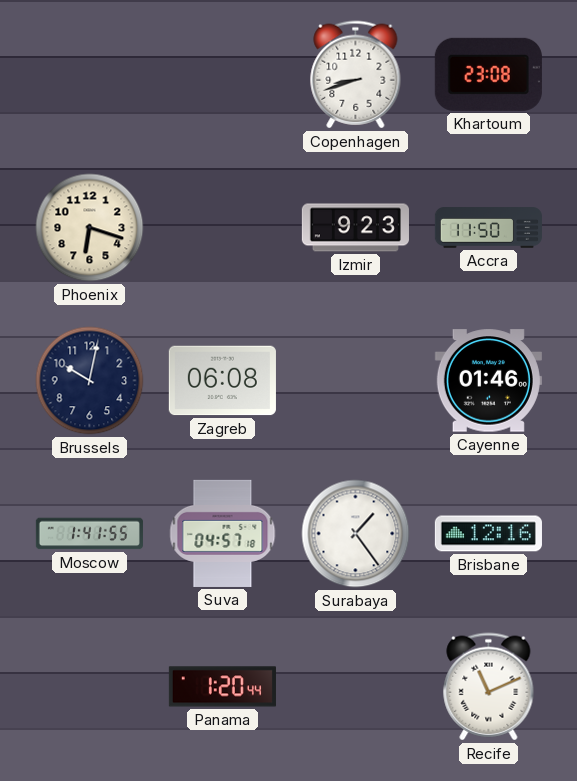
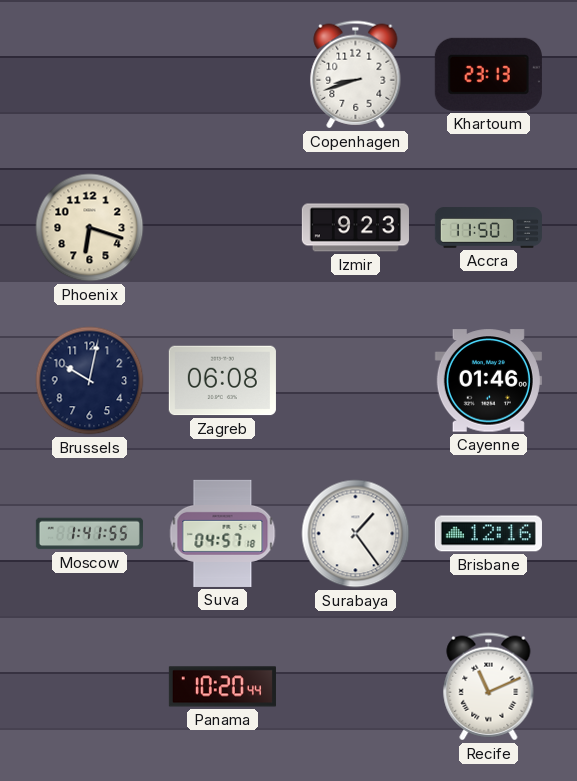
Khartoum: 23:08 -> 23:13 (488, 74)
Panama: 1:20 -> 10:20 (222, 687)
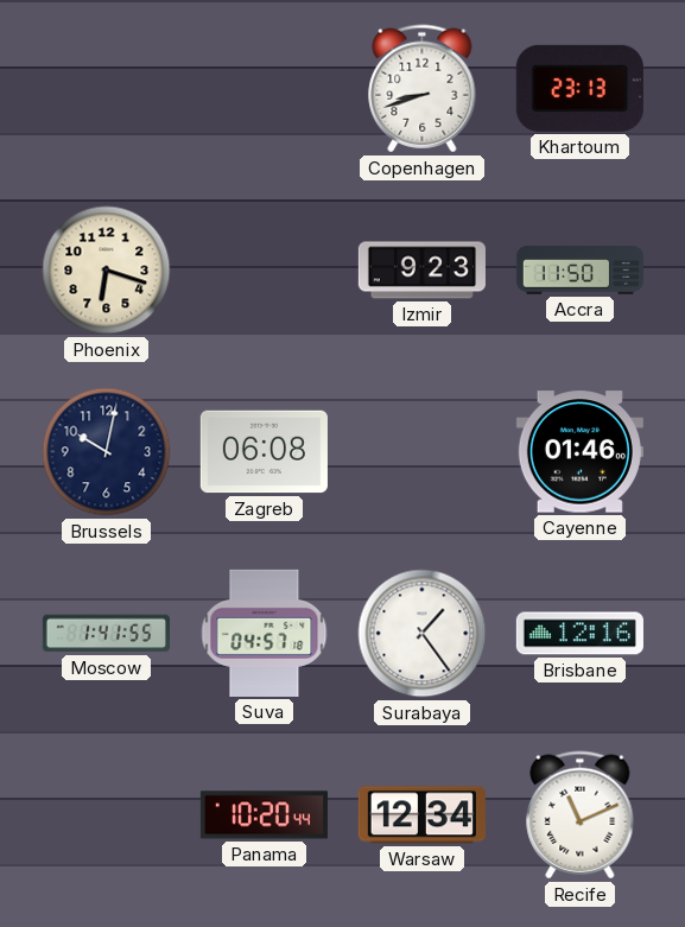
Warsaw: none -> 12:34 (421, 815)
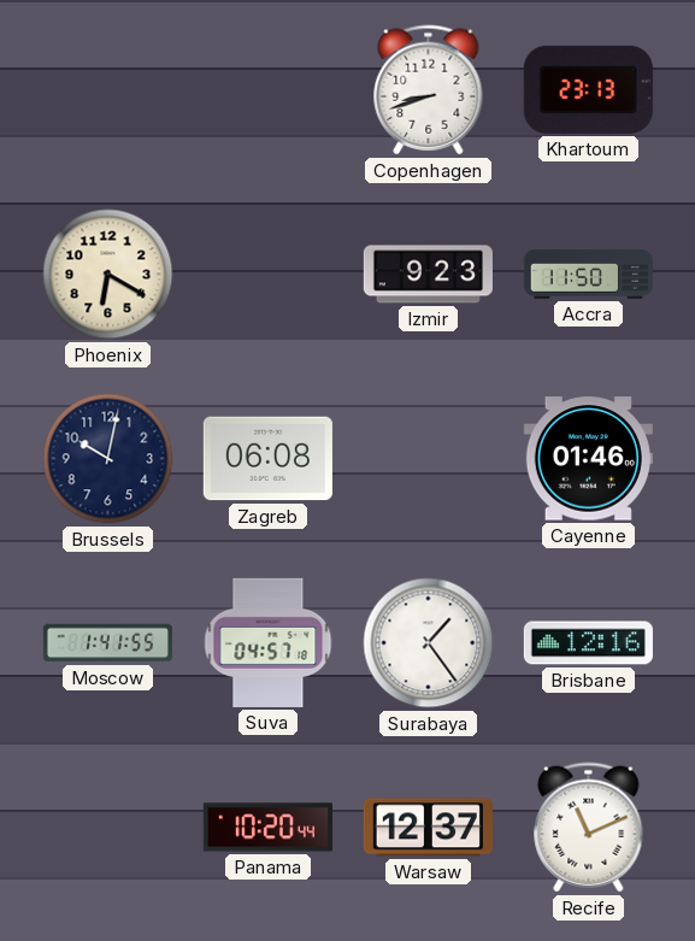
Phoenix: 6:18 -> 6:20 (108, 275)
Warsaw: 12:34 -> 12:37 (428, 828)
